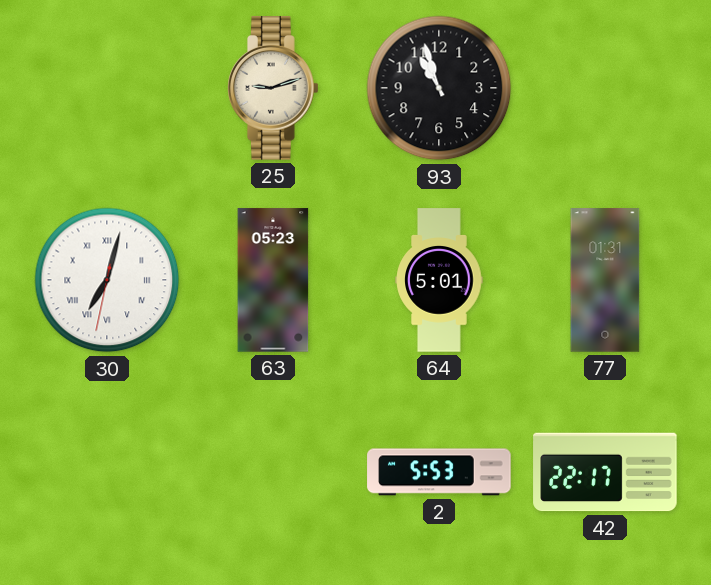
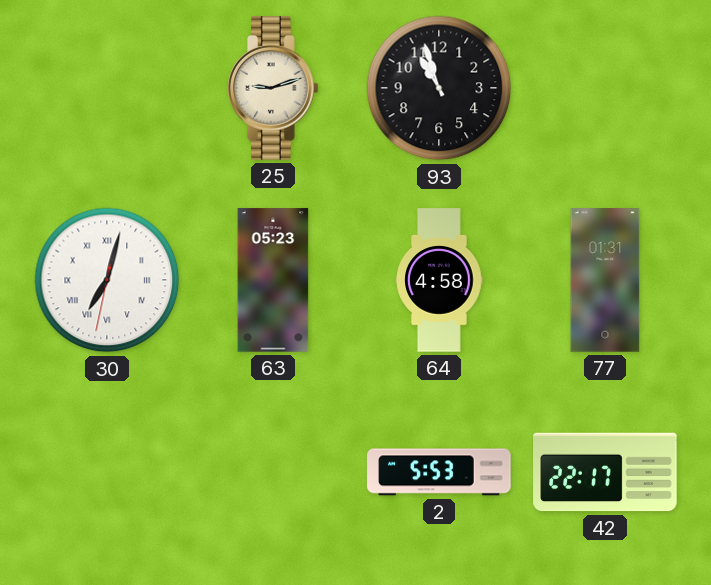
64: 5:01 -> 4:58 (439, 280)
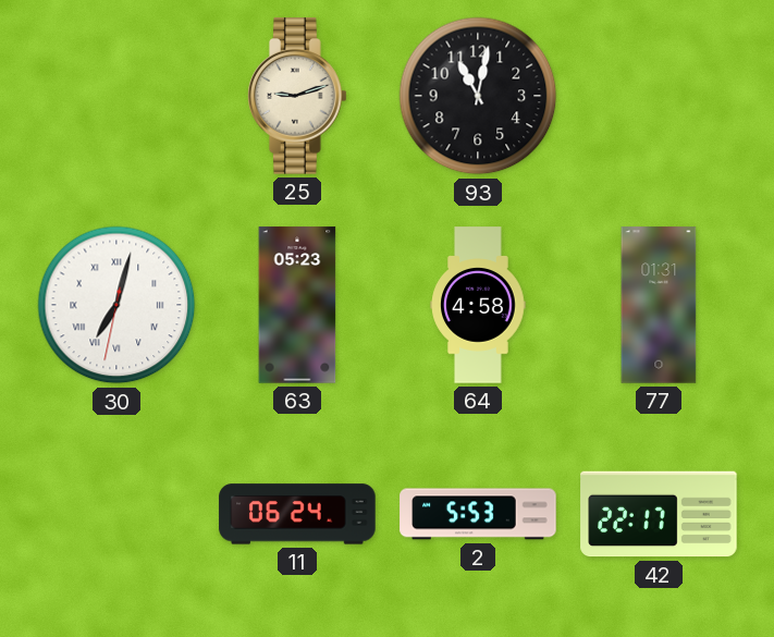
93: 10:57 -> 11:02 (478, 96)
11: none -> 06:24 (297, 514)
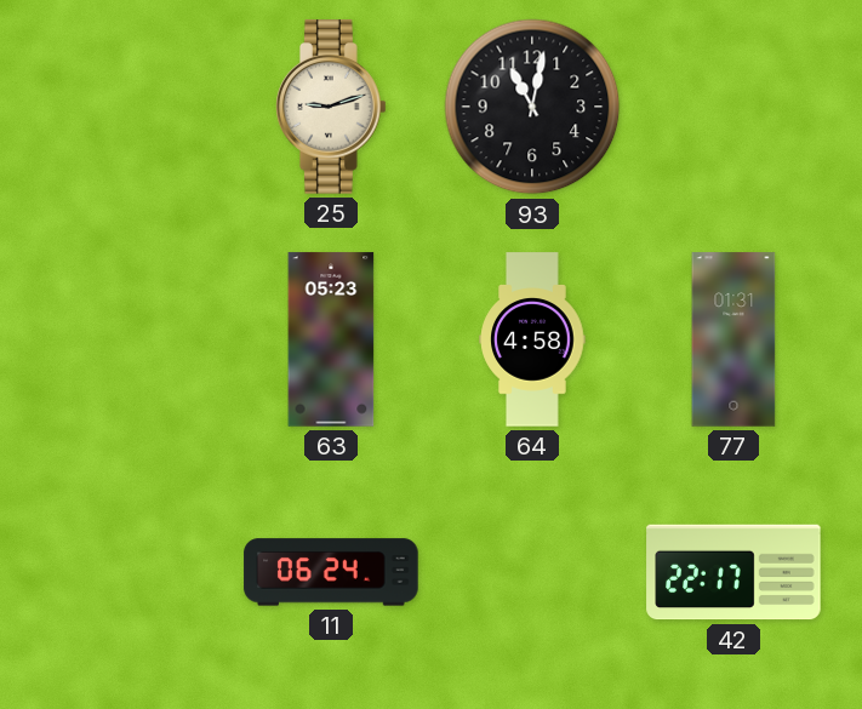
30: 7:02 -> none (116, 305)
2: 5:53 -> none (478, 514)
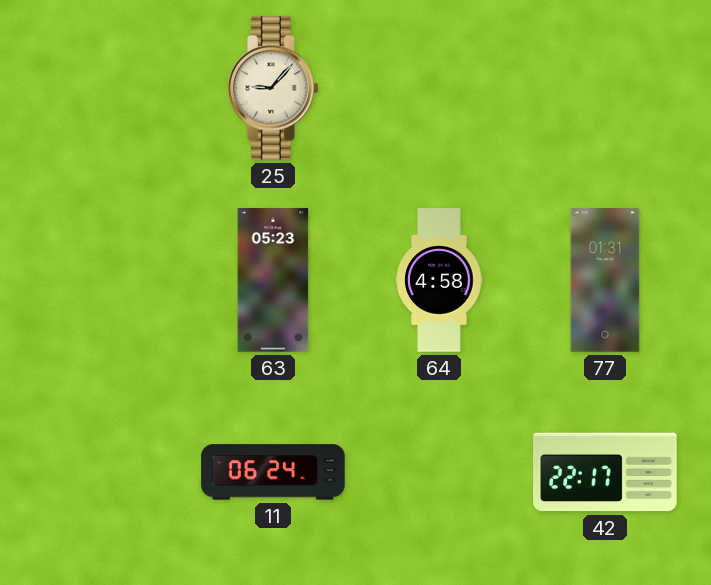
25: 9:12 -> 9:07 (274, 88)
93: 11:02 -> none (532, 107)
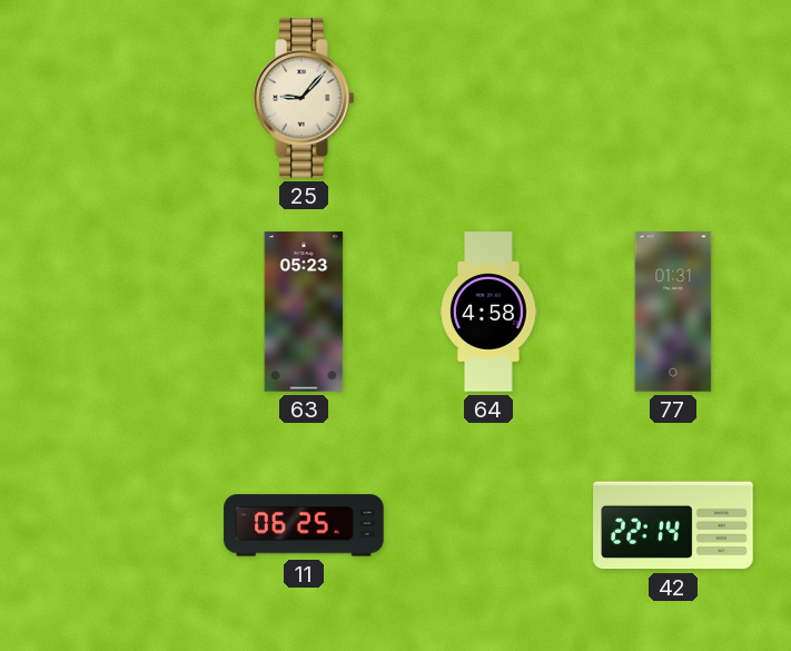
11: 06:24 -> 06:25 (304, 525)
42: 22:17 -> 22:14 (673, 525)
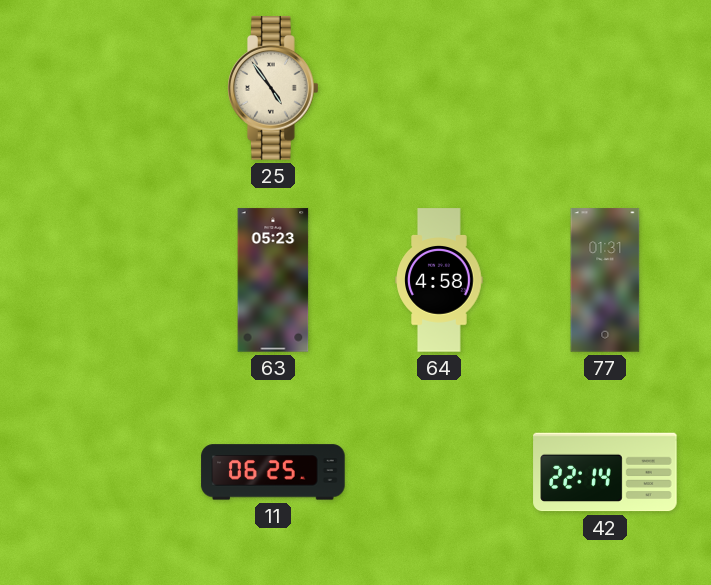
25: 9:07 -> 4:54 (274, 88)
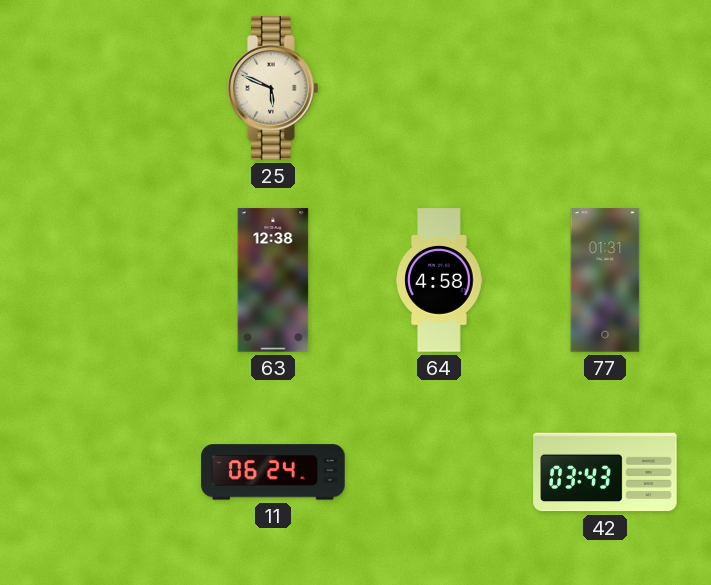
25: 4:54 -> 5:49 (274, 88)
63: 05:23 -> 12:38 (273, 280)
11: 06:25 -> 06:24 (273, 472)
42: 22:14 -> 03:43 (605, 472)
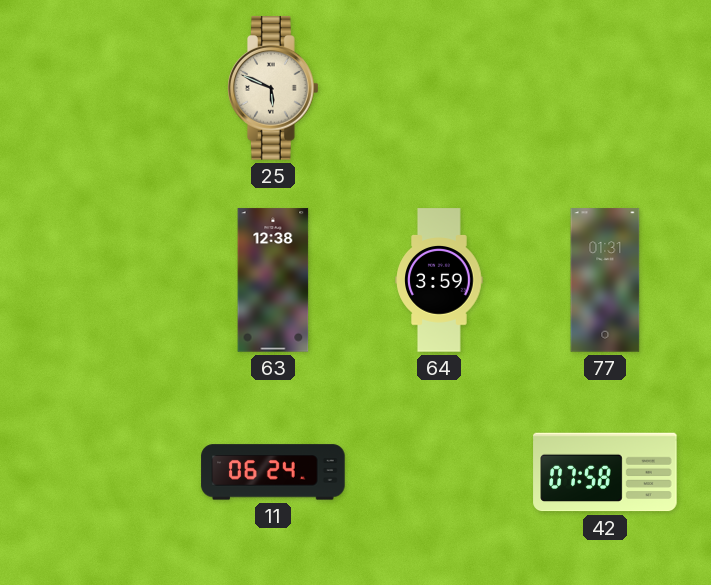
64: 4:58 -> 3:59 (439, 280)
42: 03:43 -> 07:58 (605, 472)
